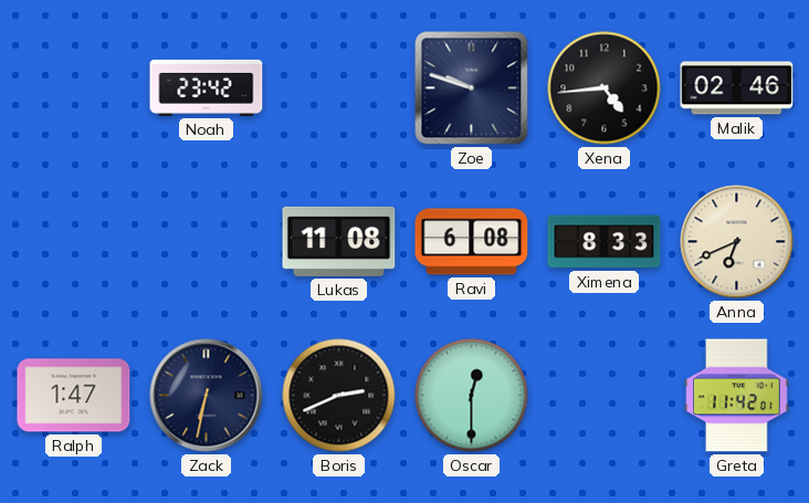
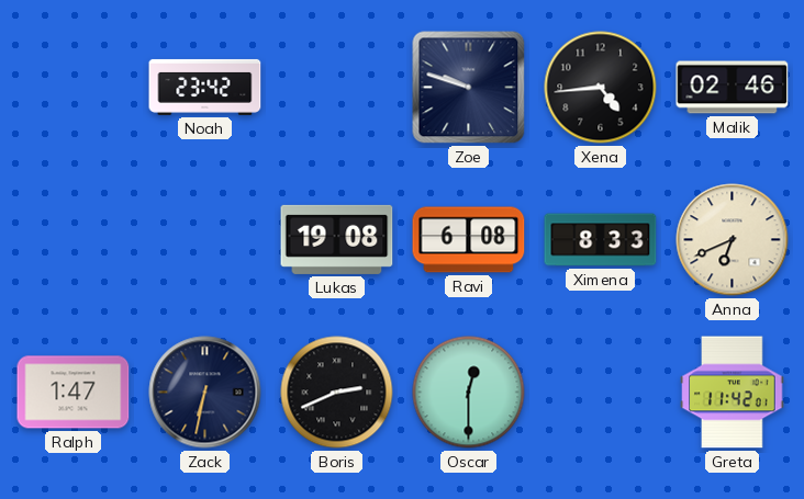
Lukas: 11:08 -> 19:08 (337, 239)
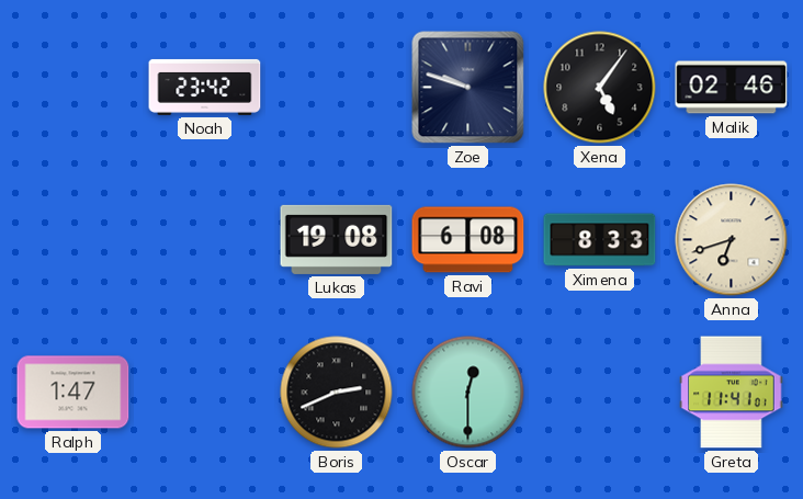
Xena: 4:44 -> 5:06 (600, 88)
Anna: 6:41 -> 6:42 (732, 240)
Zack: 6:32 -> none (205, 393)
Greta: 11:42 -> 11:41 (732, 393)
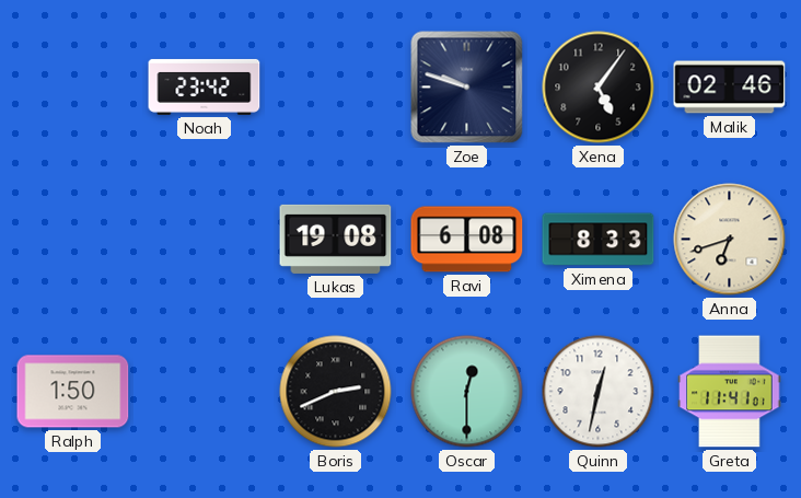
Ralph: 1:47 -> 1:50 (73, 392)
Quinn: none -> 12:32 (599, 392)
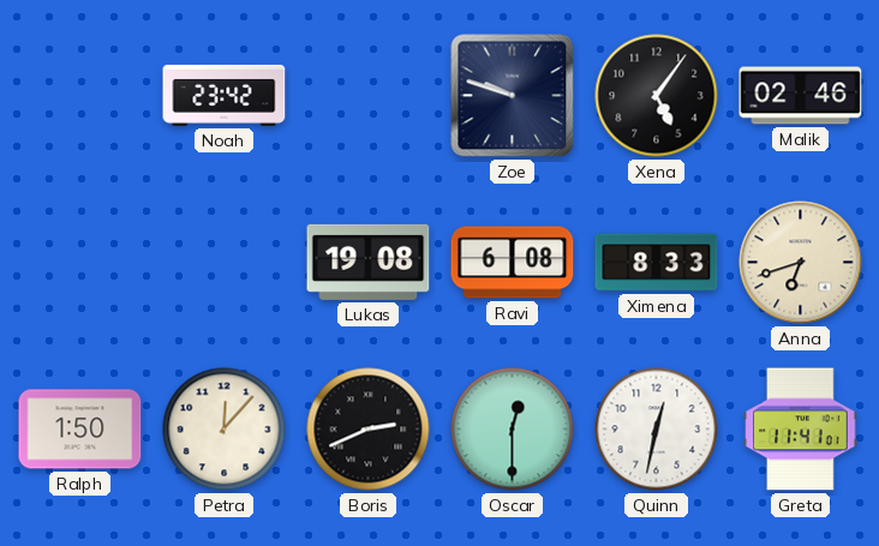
Petra: none -> 12:07 (225, 430)
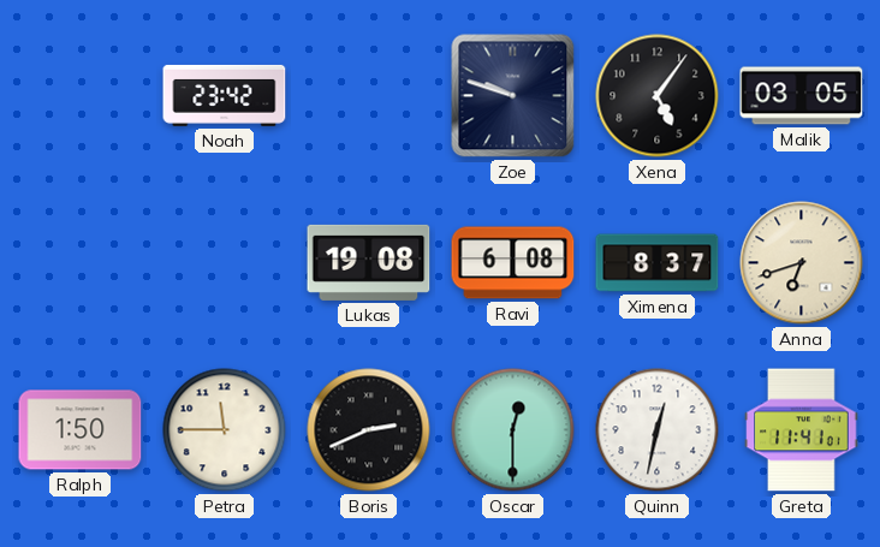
Malik: 02:46 -> 03:05 (802, 96)
Ximena: 8:33 -> 8:37 (658, 263)
Petra: 12:07 -> 11:45 (225, 430)
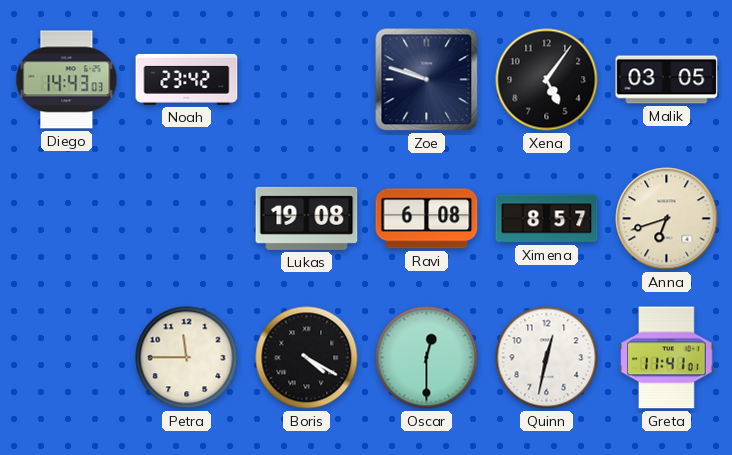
Diego: none -> 14:43 (67, 80)
Ximena: 8:37 -> 8:57 (547, 219)
Ralph: 1:50 -> none (81, 430)
Boris: 2:41 -> 4:20 (307, 358)
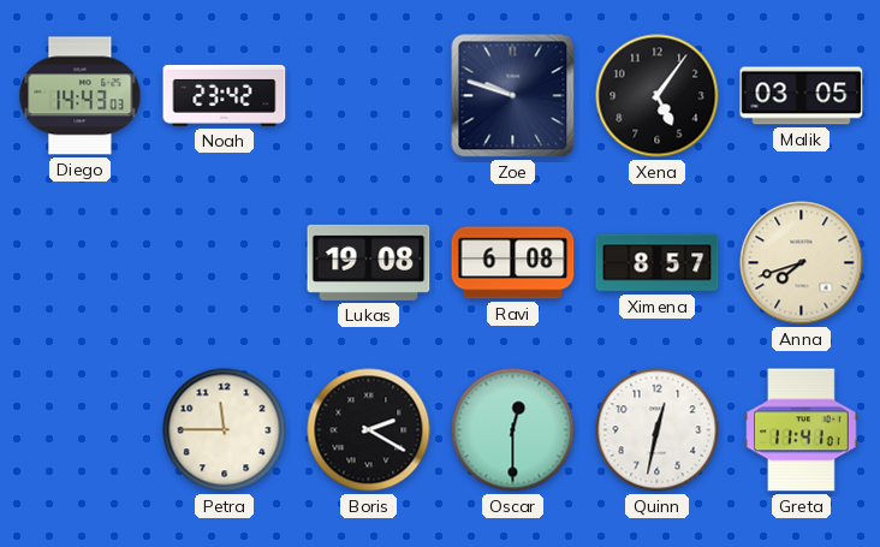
Anna: 6:42 -> 7:42 (802, 263)
Boris: 4:20 -> 2:20 (369, 430)
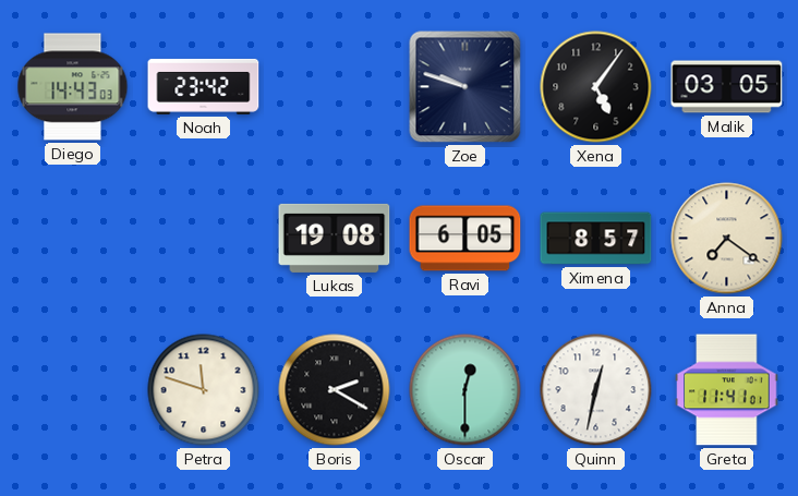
Ravi: 6:08 -> 6:05 (465, 239)
Anna: 7:42 -> 7:21 (727, 239)
Petra: 11:45 -> 11:48 (204, 390)
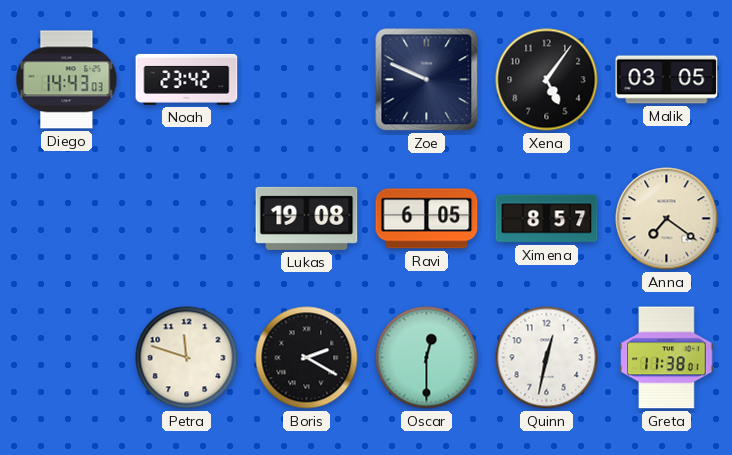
Zoe: 9:48 -> 9:49 (427, 80)
Greta: 11:41 -> 11:38 (667, 358)
